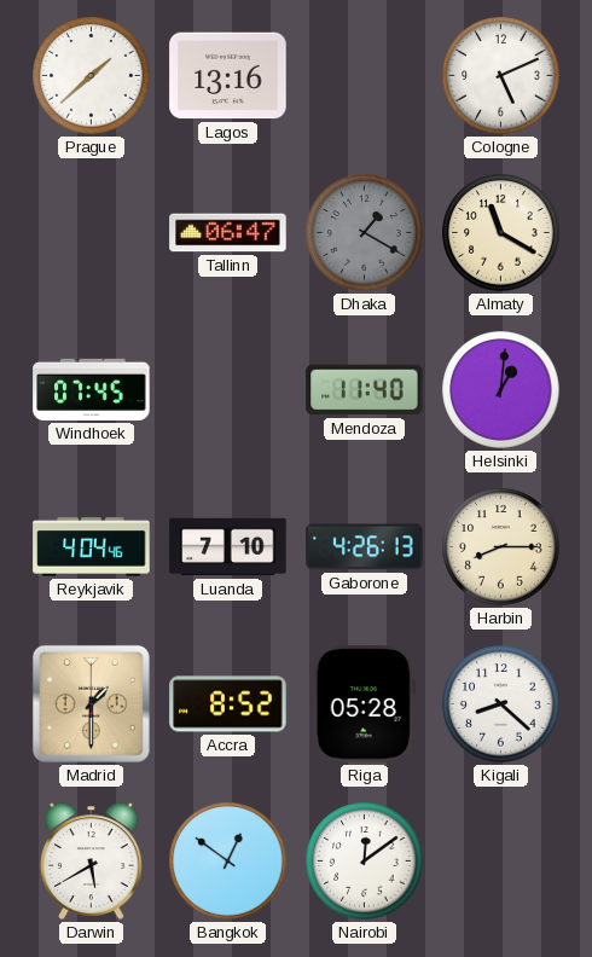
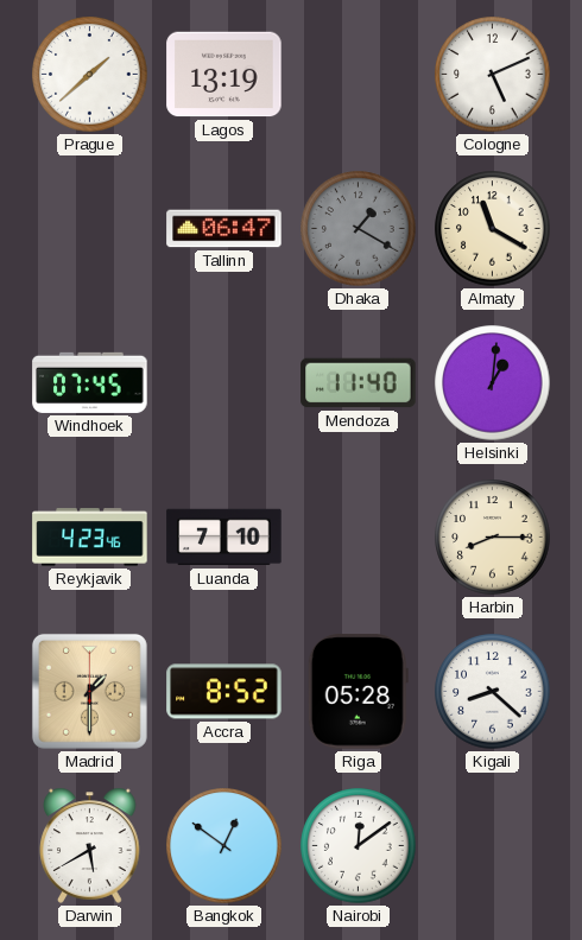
Lagos: 13:16 -> 13:19 (224, 75)
Reykjavik: 4:04 -> 4:23 (90, 538)
Gaborone: 4:26 -> none (365, 547)
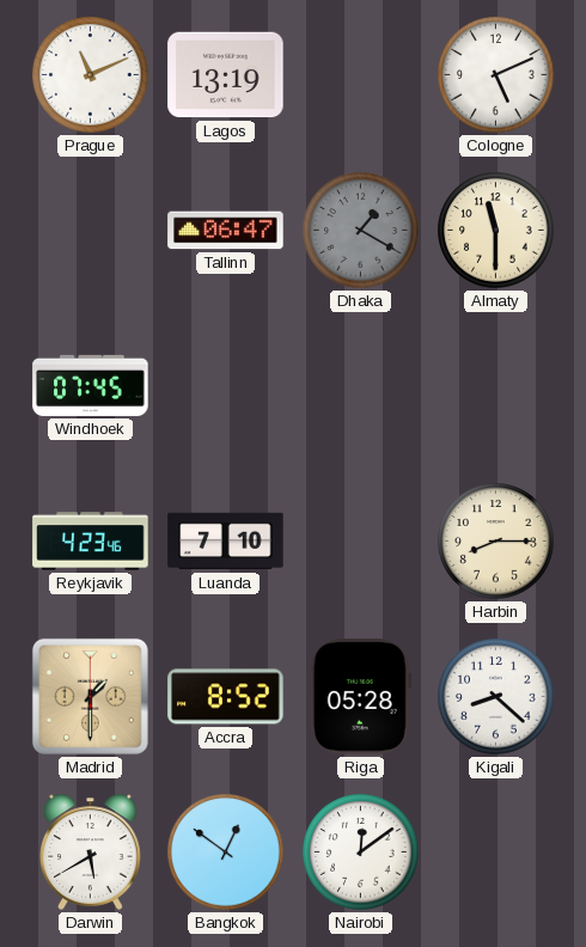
Prague: 1:38 -> 11:11 (91, 75)
Almaty: 11:20 -> 11:30 (496, 231)
Mendoza: 11:40 -> none (359, 383)
Helsinki: 1:01 -> none (493, 383)
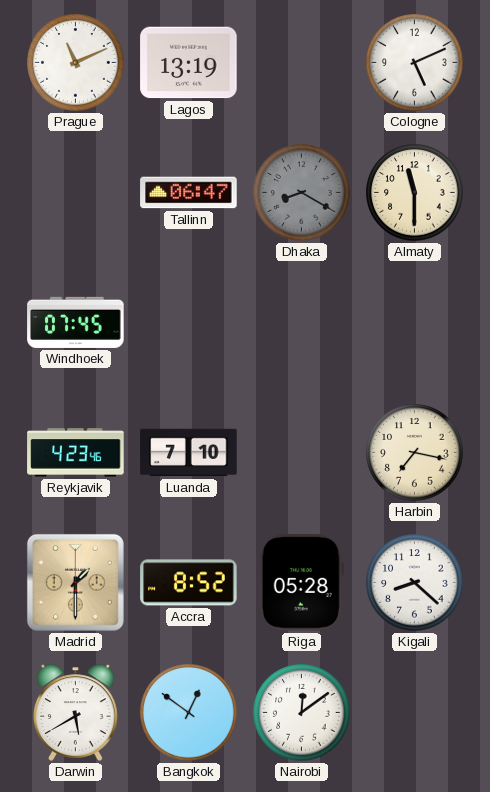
Dhaka: 1:20 -> 8:20 (302, 193)
Harbin: 8:15 -> 7:17 (415, 453)
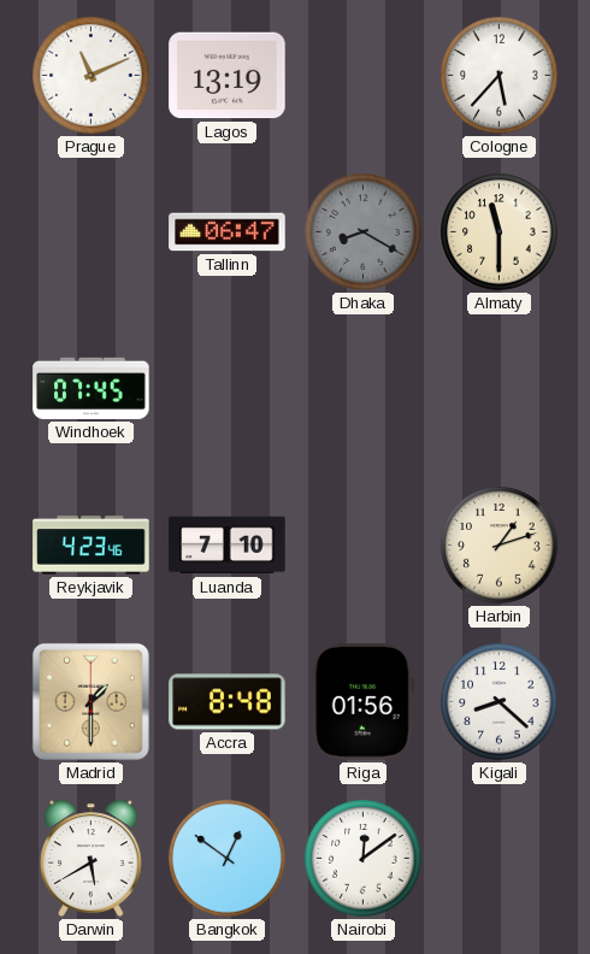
Cologne: 5:11 -> 5:37 (500, 76)
Harbin: 7:17 -> 1:12 (500, 546)
Accra: 8:52 -> 8:48 (228, 702)
Riga: 05:28 -> 01:56 (362, 702)
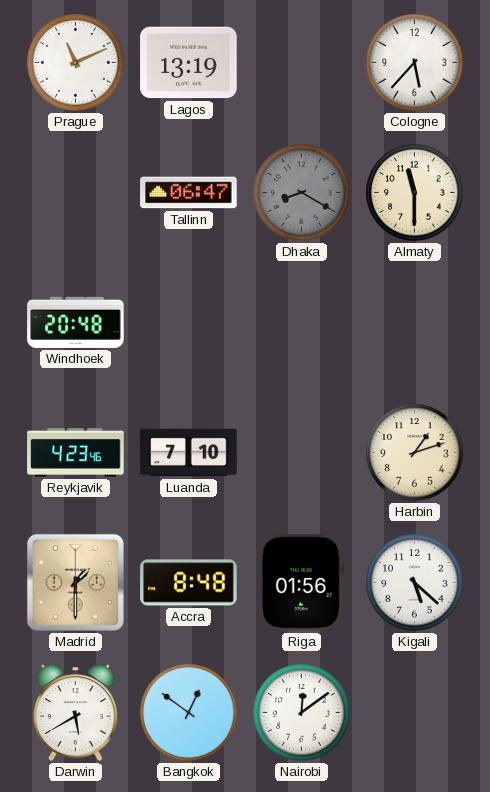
Windhoek: 07:45 -> 20:48 (76, 322)
Kigali: 8:22 -> 5:22 (415, 583)
